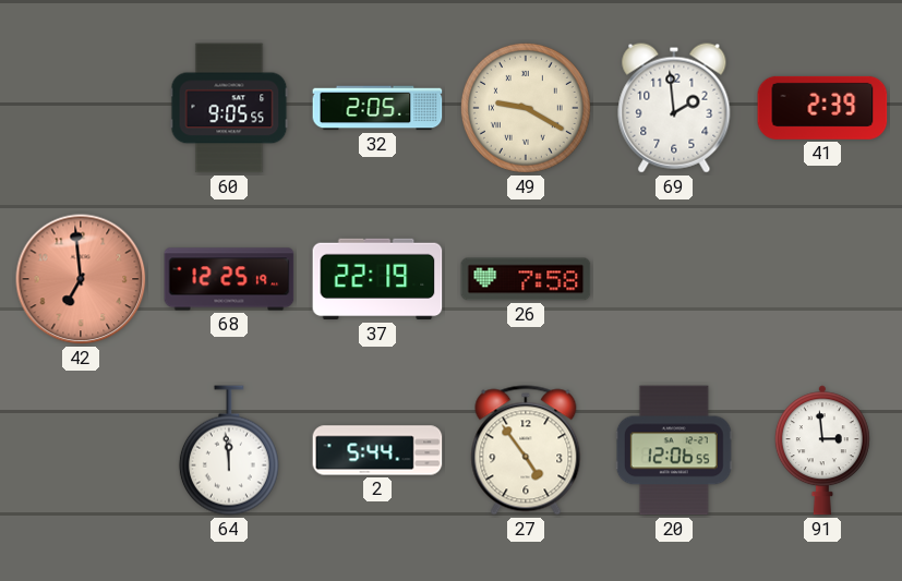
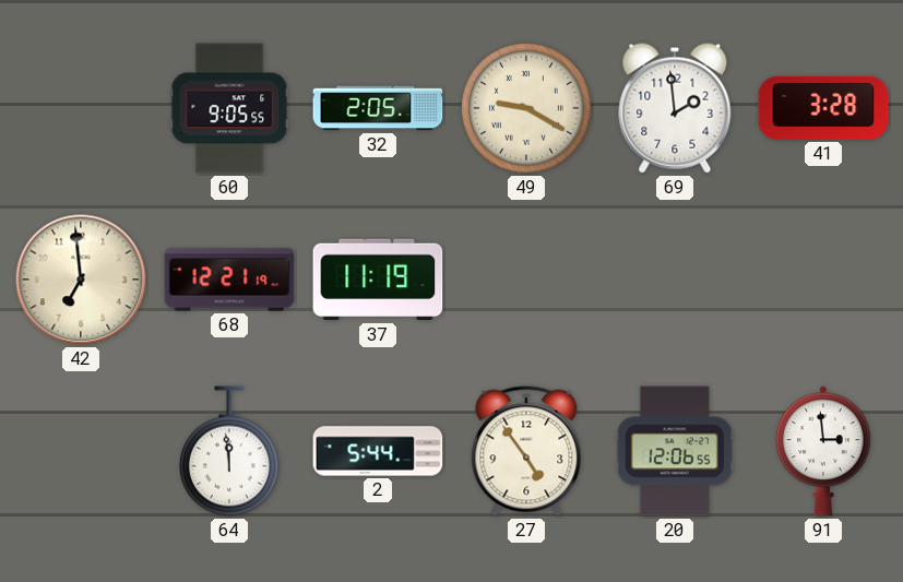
41: 2:39 -> 3:28 (823, 108)
42 dial: salmon -> cream (81, 280)
68: 12:25 -> 12:21 (229, 280)
37: 22:19 -> 11:19 (378, 280)
26: 7:58 -> none (526, 279)
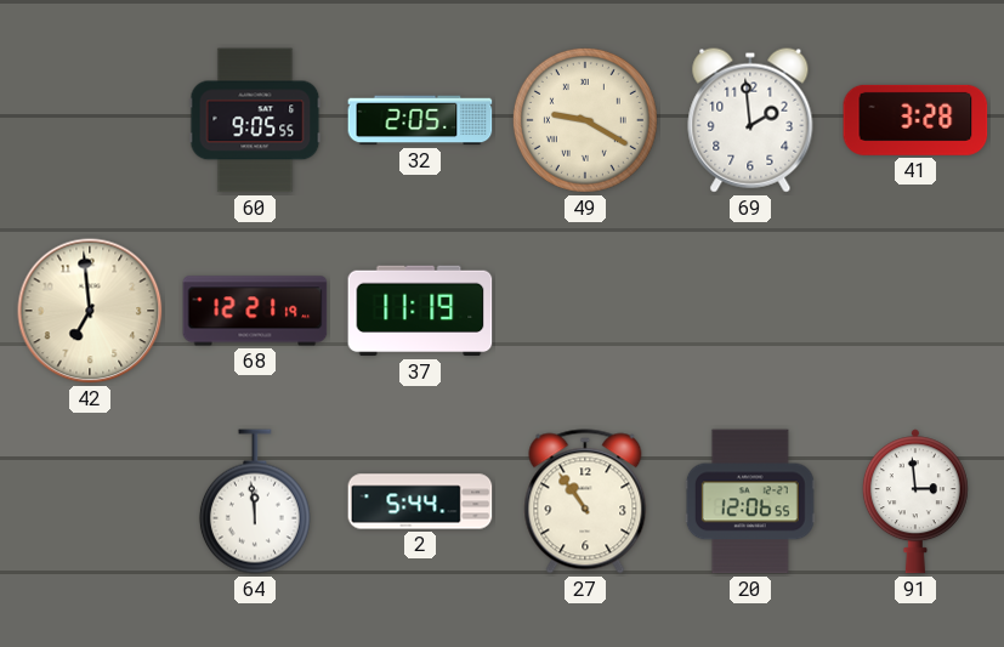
27: 4:54 -> 10:54 (585, 501)
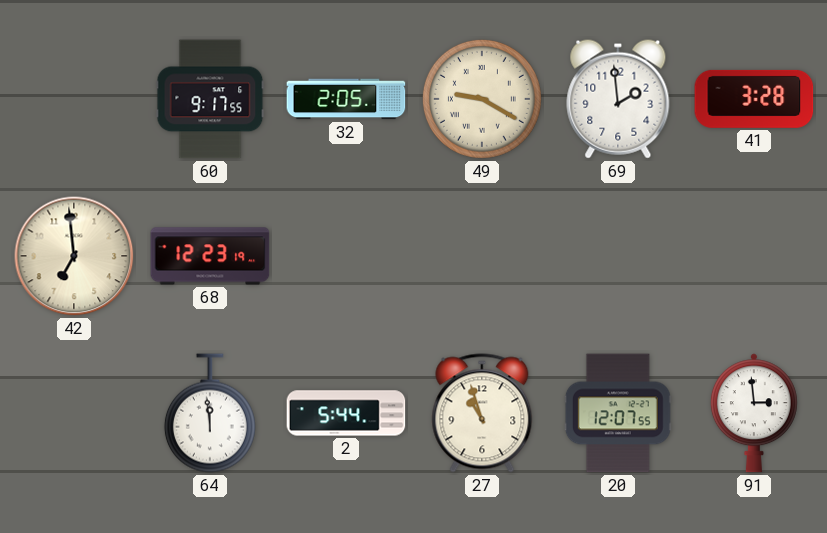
60: 9:05 -> 9:17 (210, 99)
68: 12:21 -> 12:23 (210, 256)
37: 11:19 -> none (420, 311)
27: 10:54 -> 10:57 (482, 413)
20: 12:06 -> 12:07 (618, 413)
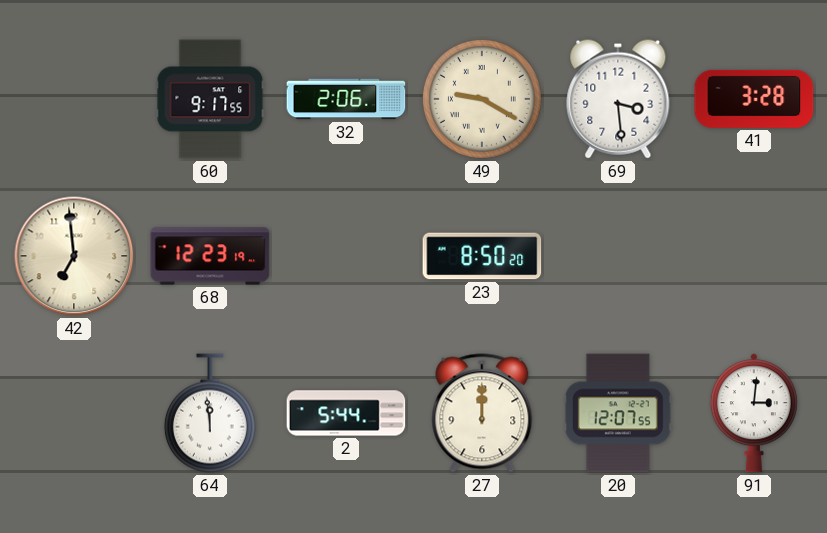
32: 2:05 -> 2:06 (346, 99)
69: 1:59 -> 3:29 (618, 99)
23: none -> 8:50 (482, 256)
27: 10:57 -> 12:00 (482, 413)
91: 2:59 -> 3:01 (754, 413)
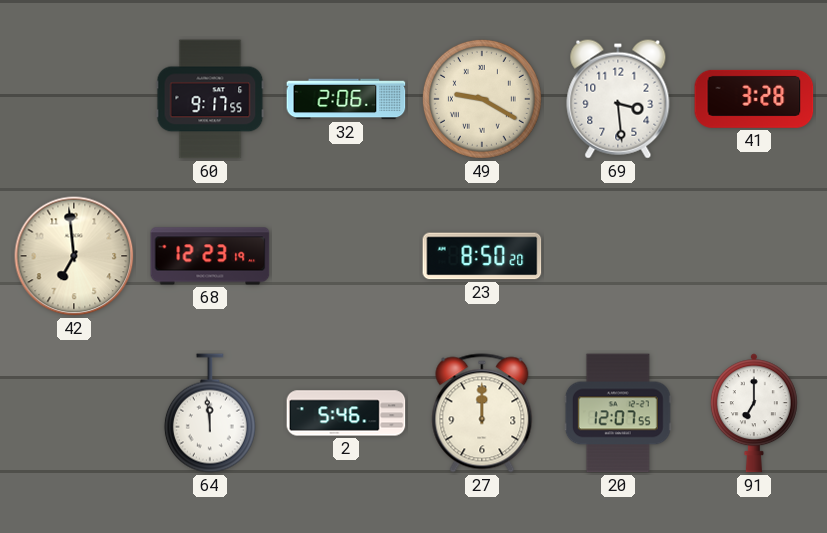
2: 5:44 -> 5:46 (346, 413)
91: 3:01 -> 7:00 (754, 413)
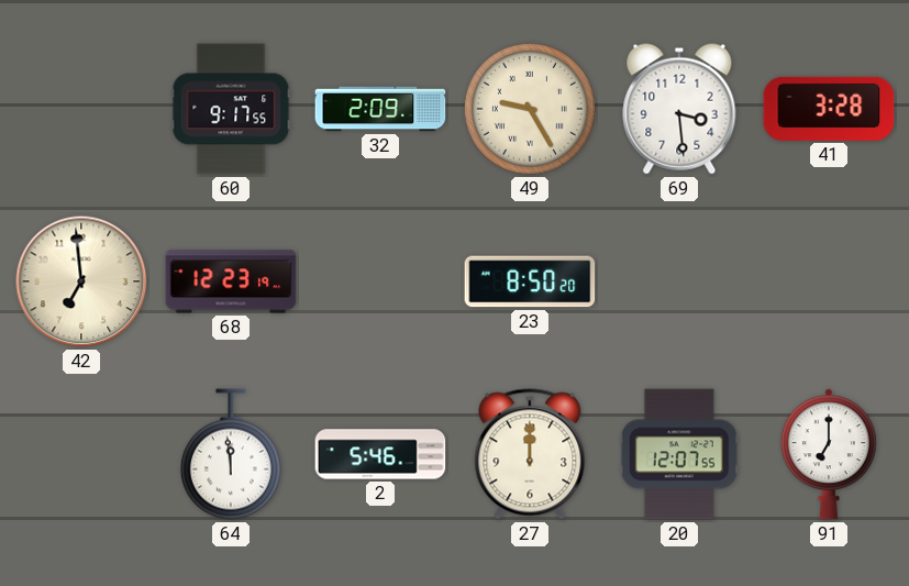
32: 2:06 -> 2:09 (380, 109)
49: 9:20 -> 9:25 (530, 109)
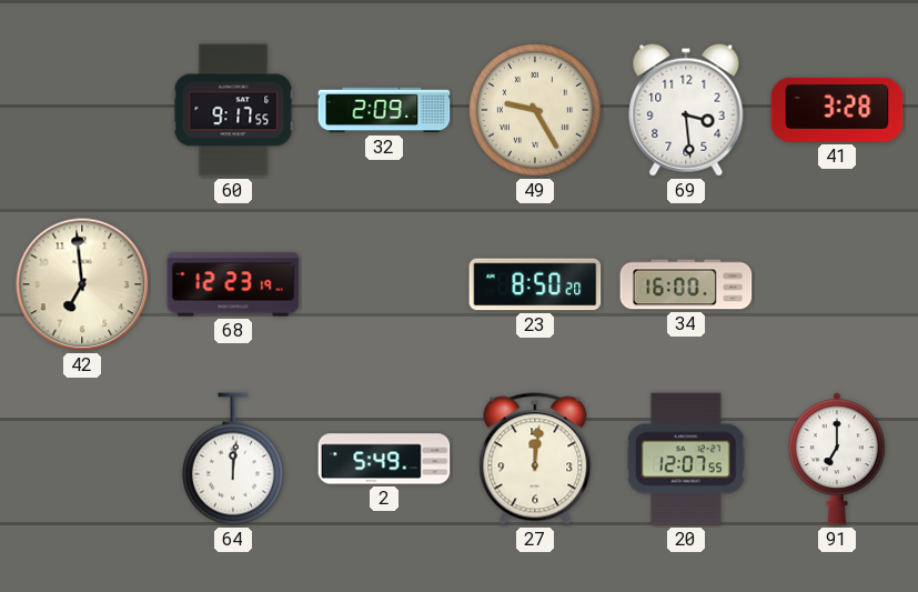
34: none -> 16:00 (686, 284)
64: 11:59 -> 12:01 (233, 459)
2: 5:46 -> 5:49 (384, 459)
27: 12:00 -> 12:01 (535, 459)
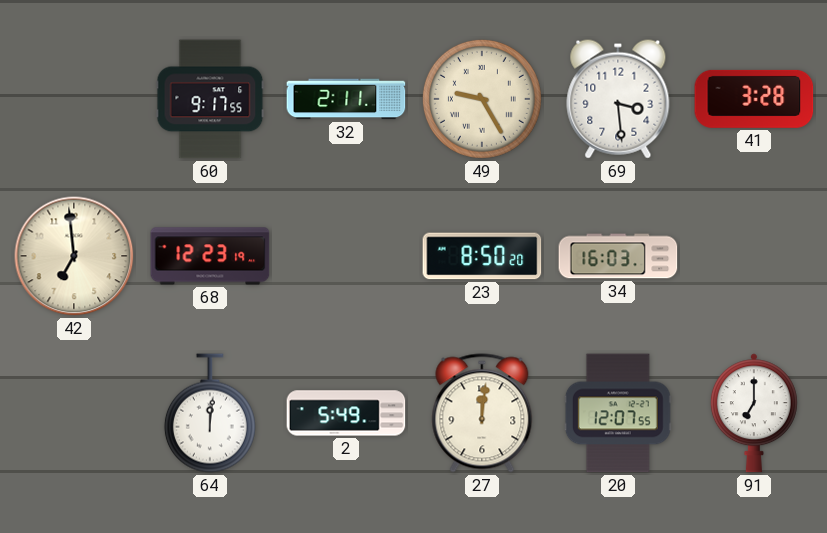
32: 2:09 -> 2:11 (346, 99)
34: 16:00 -> 16:03 (618, 256)
